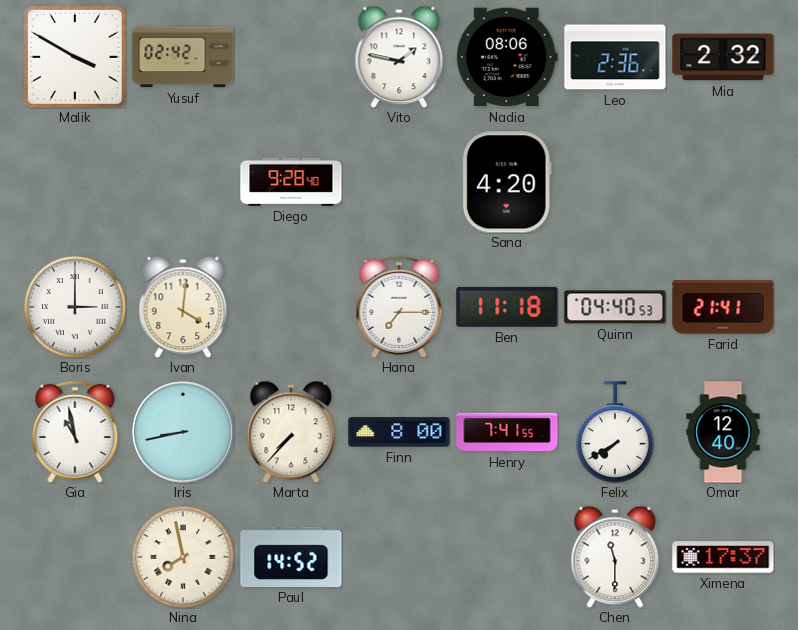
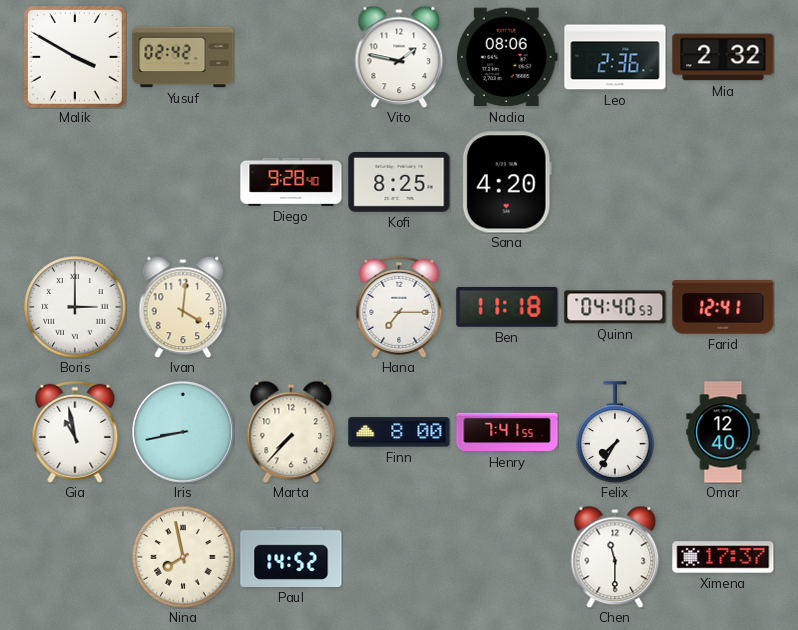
Kofi: none -> 8:25 (399, 183)
Farid: 21:41 -> 12:41 (723, 307)
Felix: 7:40 -> 7:35 (615, 432)
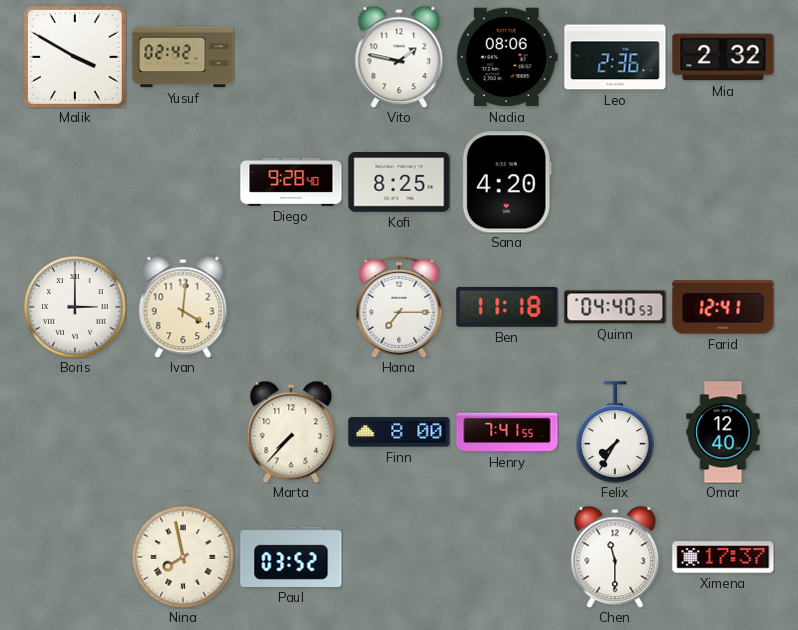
Gia: 10:58 -> none (75, 432)
Iris: 8:43 -> none (184, 433)
Paul: 14:52 -> 03:52 (291, 557)
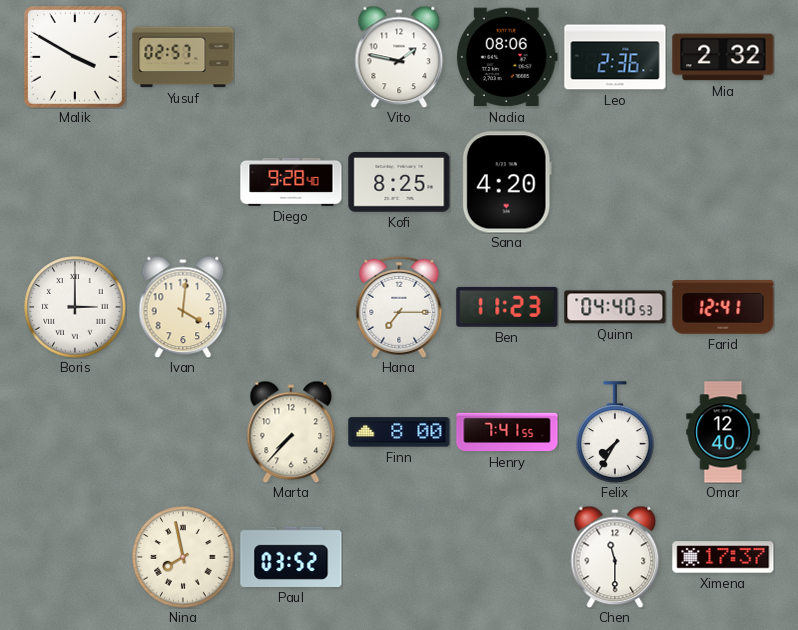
Yusuf: 02:42 -> 02:57 (183, 57)
Ben: 11:18 -> 11:23 (507, 307)
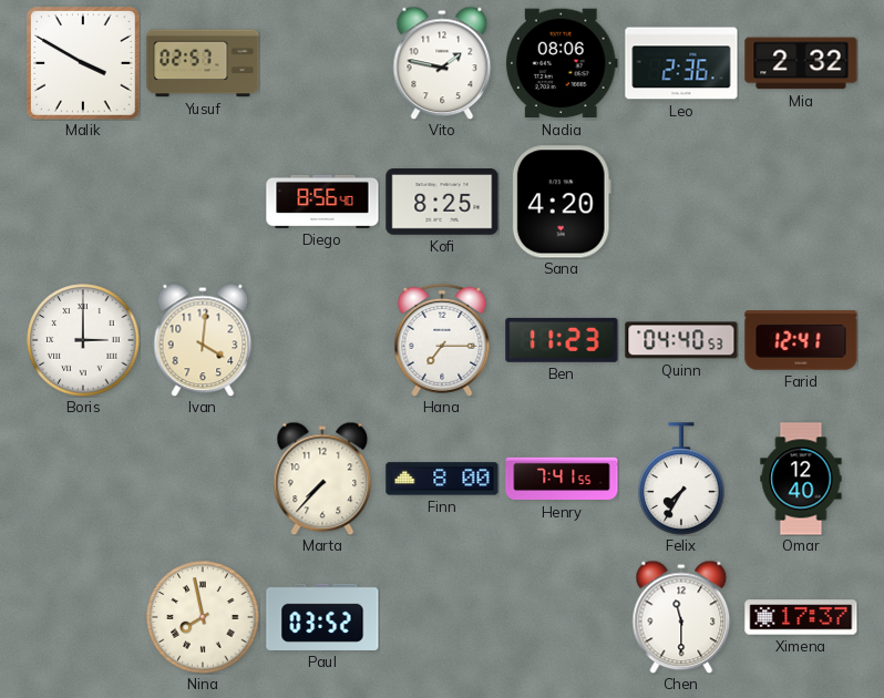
Diego: 9:28 -> 8:56 (322, 202)
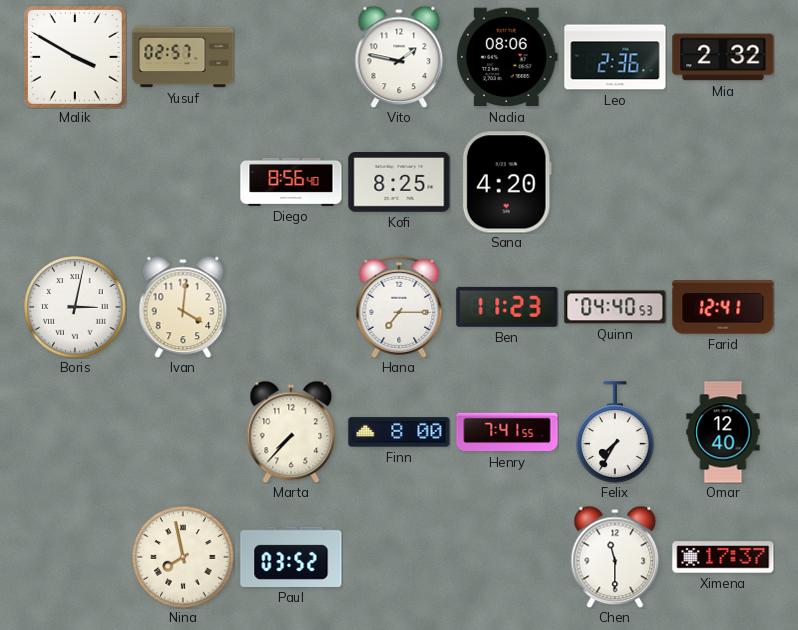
Boris: 3:00 -> 3:02 (75, 307)
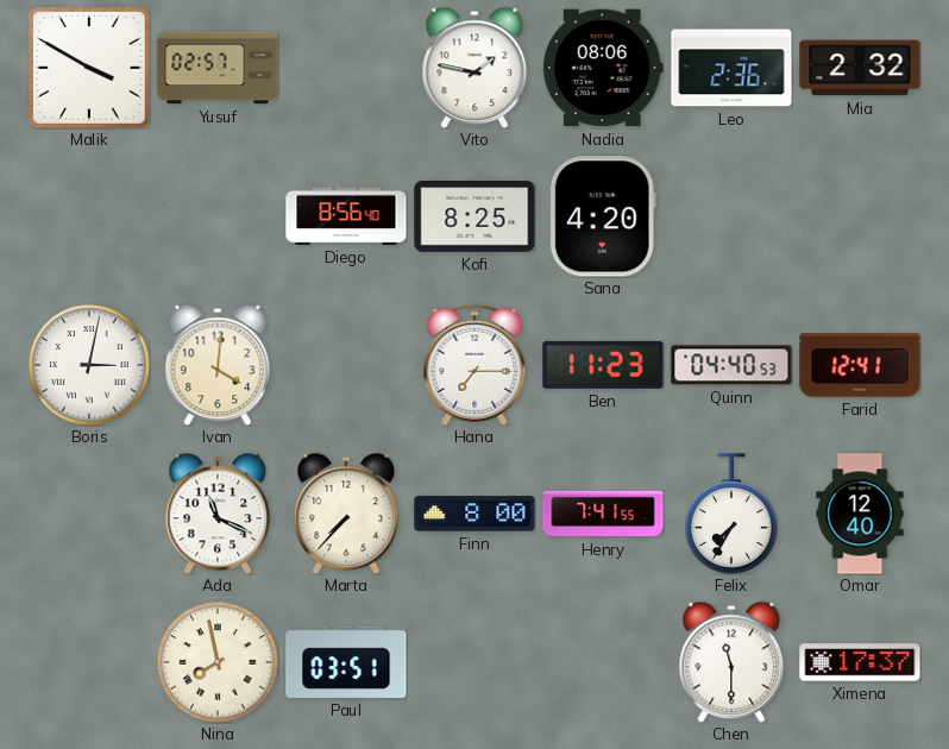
Ada: none -> 11:19 (218, 514)
Paul: 03:52 -> 03:51 (346, 662)
